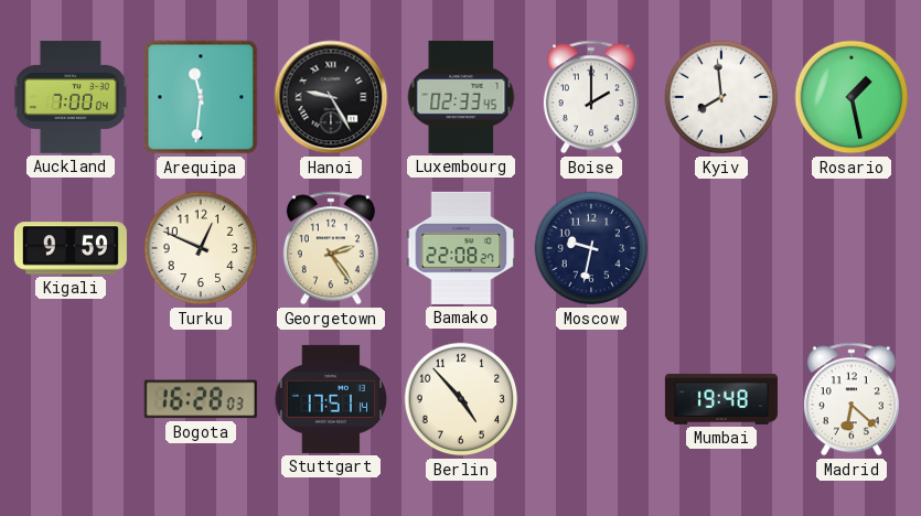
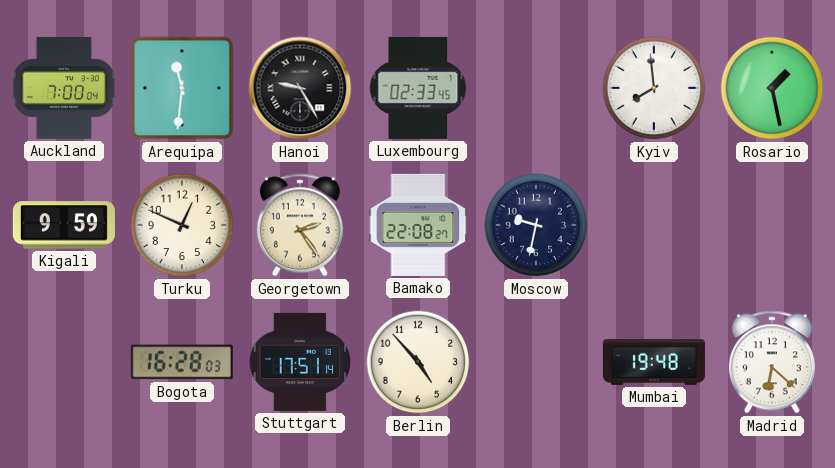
Boise: 2:00 -> none (591, 97)
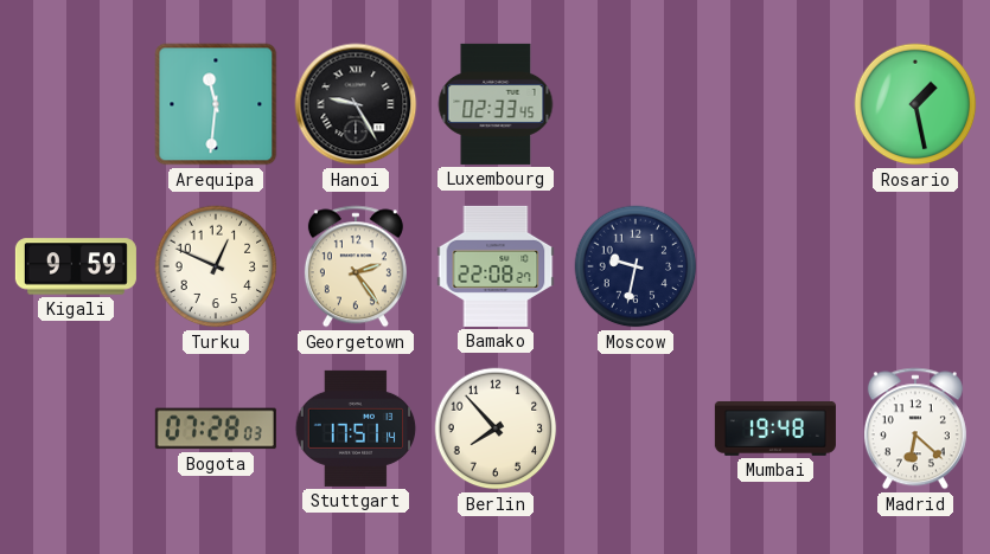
Auckland: 7:00 -> none (64, 88)
Kyiv: 7:59 -> none (654, 88)
Bogota: 16:28 -> 07:28 (216, 429)
Berlin: 4:53 -> 7:53 (496, 429)
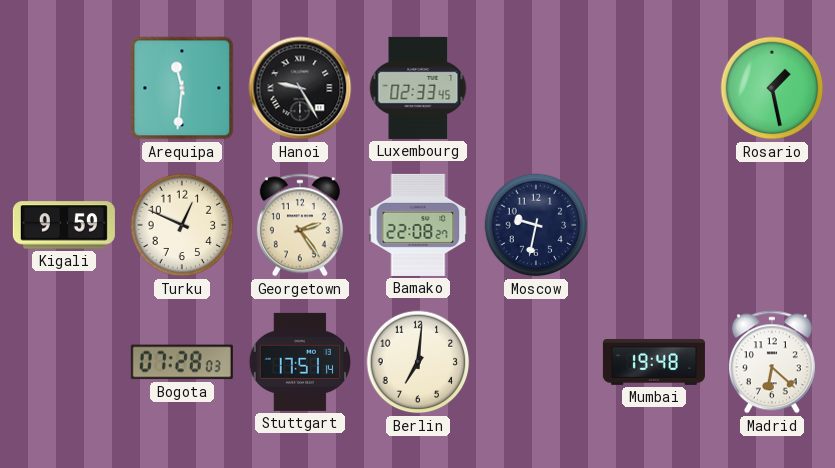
Berlin: 7:53 -> 7:01 (418, 362)
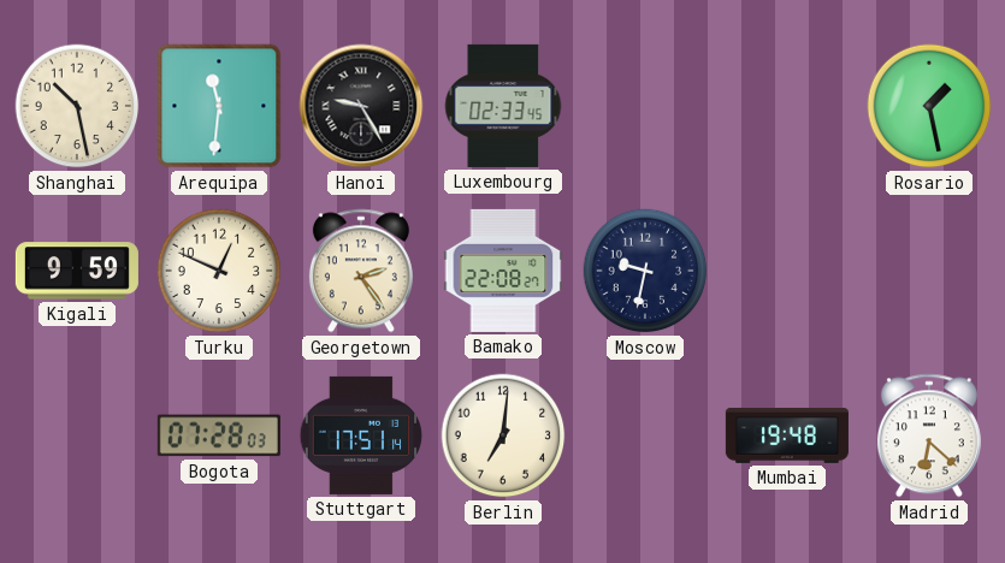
Shanghai: none -> 10:28 (77, 106)
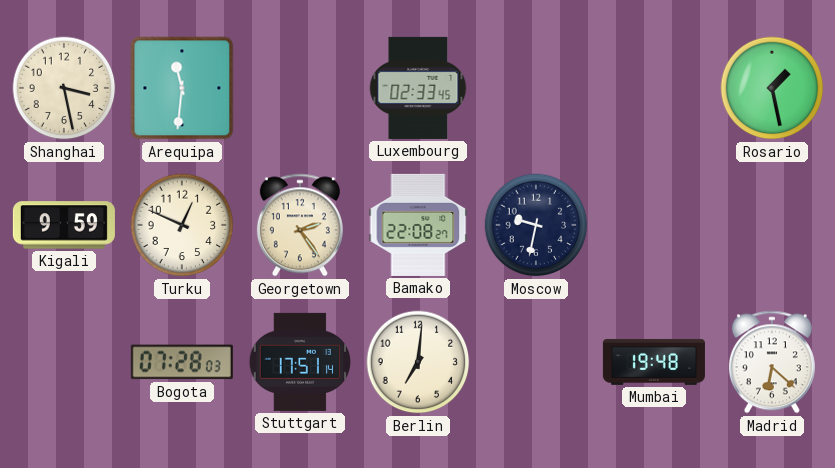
Shanghai: 10:28 -> 3:28 (64, 88)
Hanoi: 9:25 -> none (361, 106)
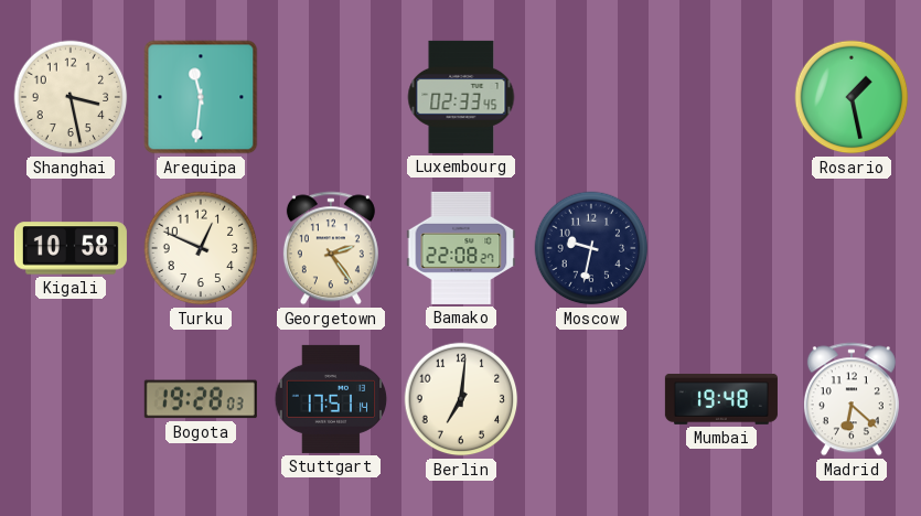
Kigali: 9:59 -> 10:58 (71, 248)
Bogota: 07:28 -> 19:28 (201, 399)
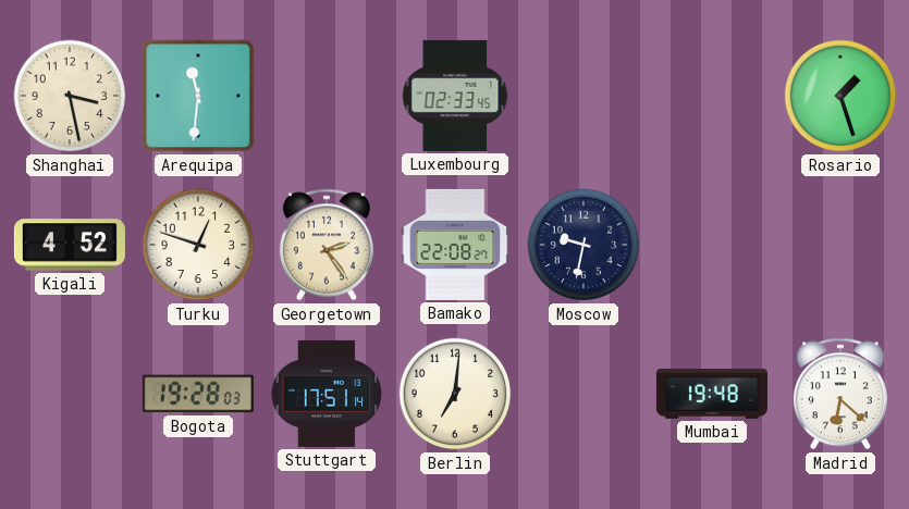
Rosario: 1:28 -> 1:27 (840, 96)
Kigali: 10:58 -> 4:52 (70, 245)
Turku: 12:49 -> 12:48 (198, 245)
